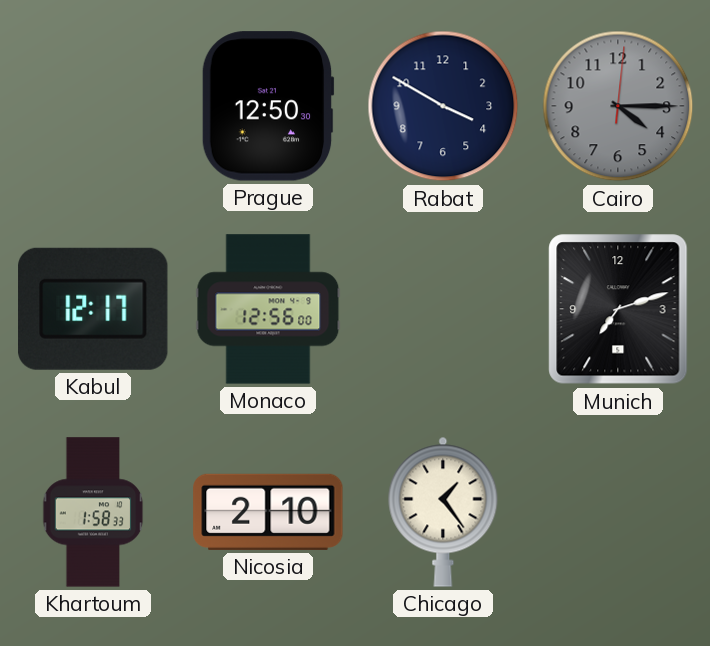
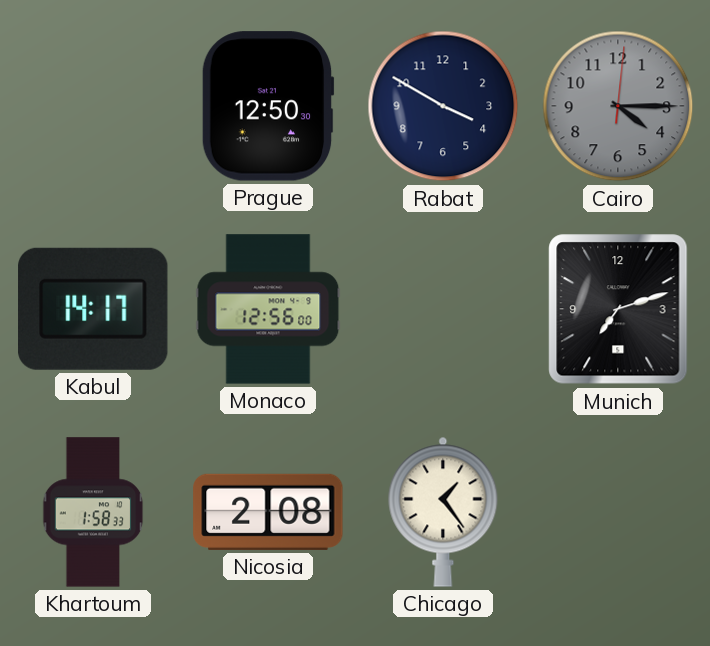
Kabul: 12:17 -> 14:17 (93, 309)
Nicosia: 2:10 -> 2:08 (268, 512)
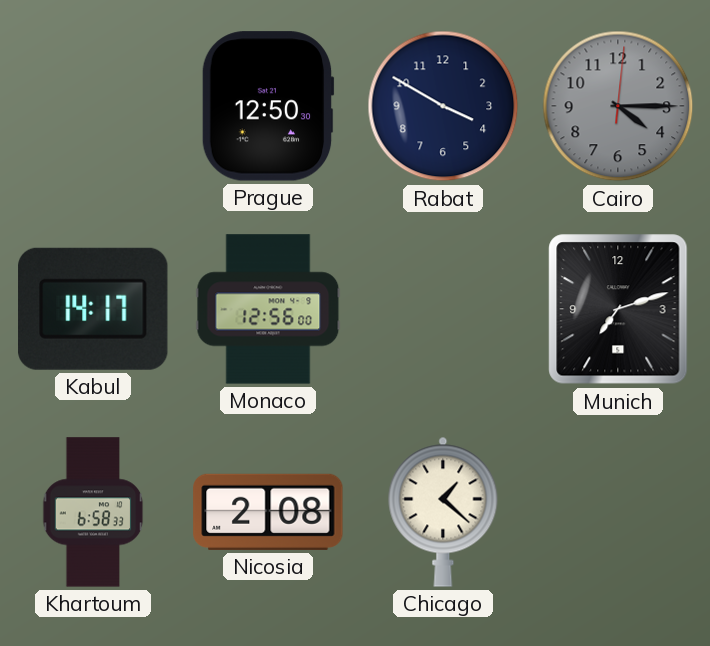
Khartoum: 1:58 -> 6:58 (93, 512)
Chicago: 1:24 -> 1:22 (443, 512)
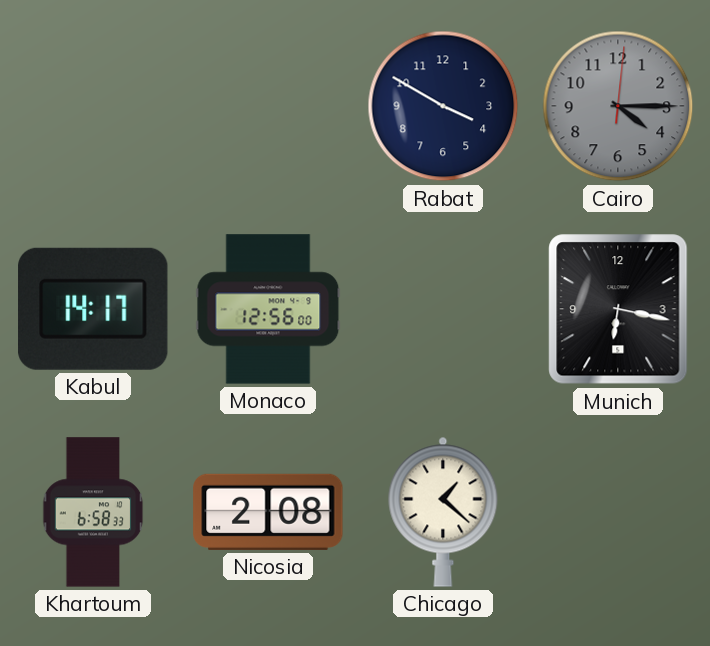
Prague: 12:50 -> none (268, 106)
Munich: 7:12 -> 6:17 (618, 309)
